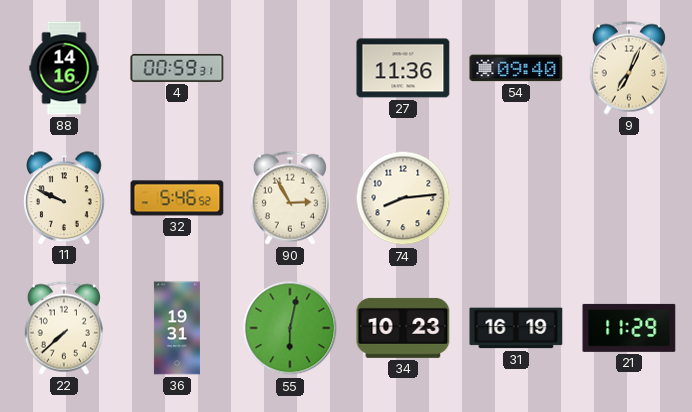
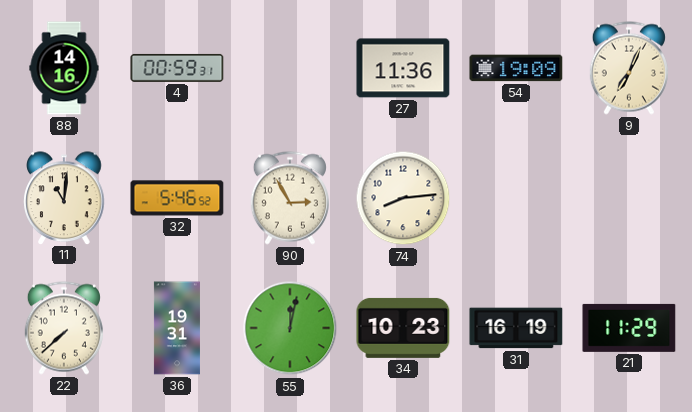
54: 09:40 -> 19:09 (516, 68)
11: 9:49 -> 11:01 (64, 198)
55: 6:02 -> 12:02 (290, 328)
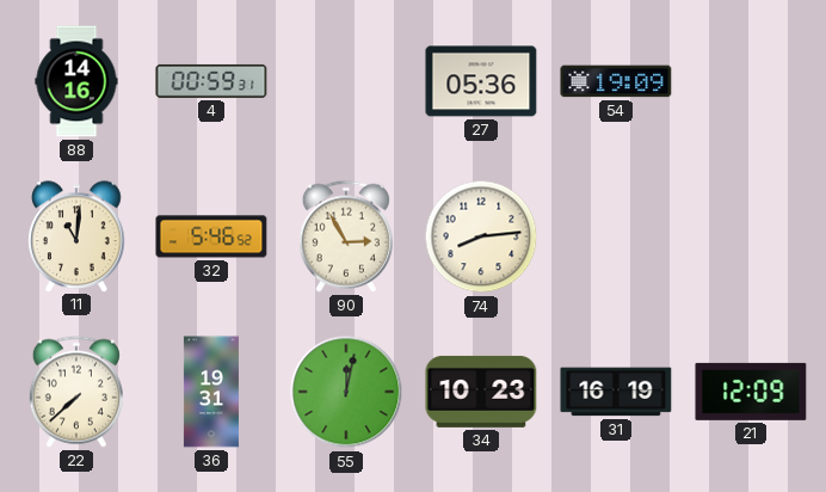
27: 11:36 -> 05:36 (481, 81)
9: 7:04 -> none (629, 68)
21: 11:29 -> 12:09 (751, 392)
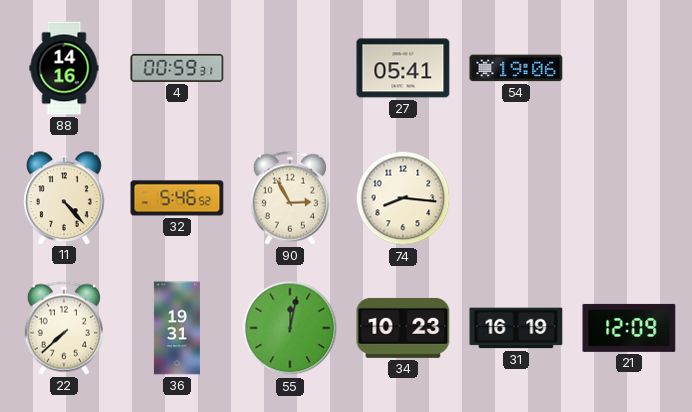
27: 05:36 -> 05:41 (403, 68)
54: 19:09 -> 19:06 (516, 68)
11: 11:01 -> 4:23 (64, 198)
74: 8:14 -> 8:16 (403, 198)
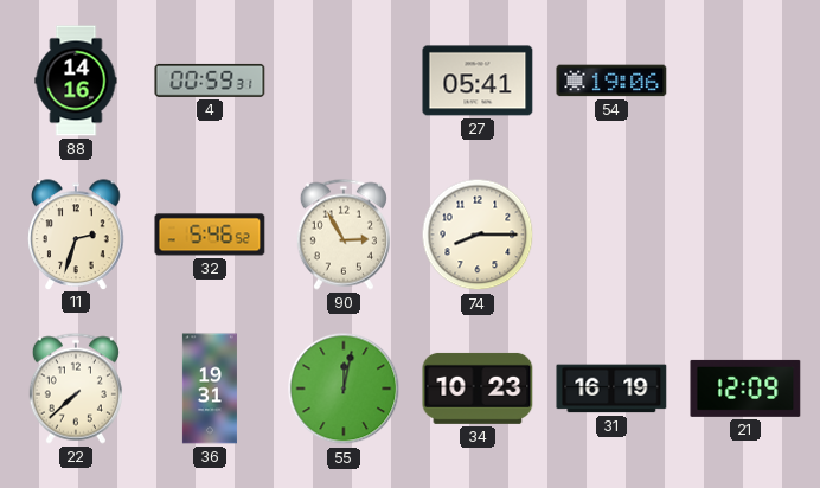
11: 4:23 -> 2:33 (76, 235)
74: 8:16 -> 8:15 (478, 235)
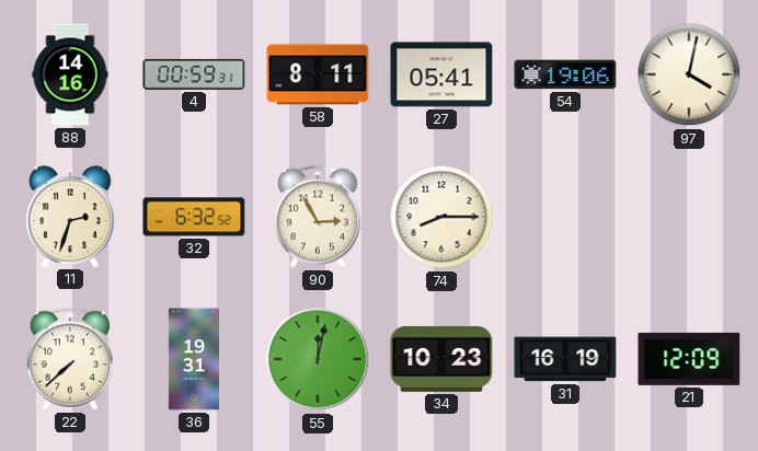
58: none -> 8:11 (318, 74)
97: none -> 4:02 (689, 74)
32: 5:46 -> 6:32 (194, 217)
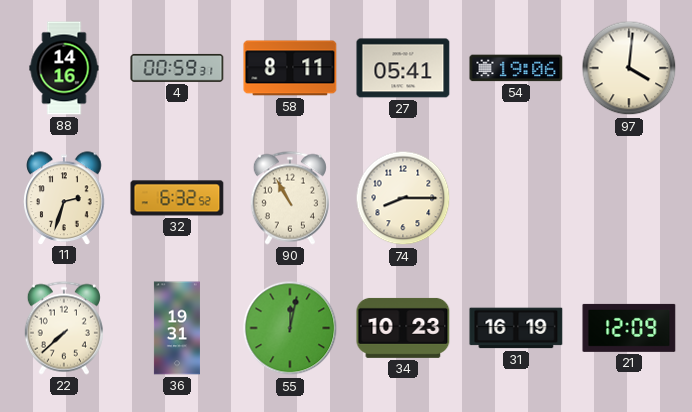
97: 4:02 -> 4:01 (629, 68)
90: 2:55 -> 10:55 (290, 198)
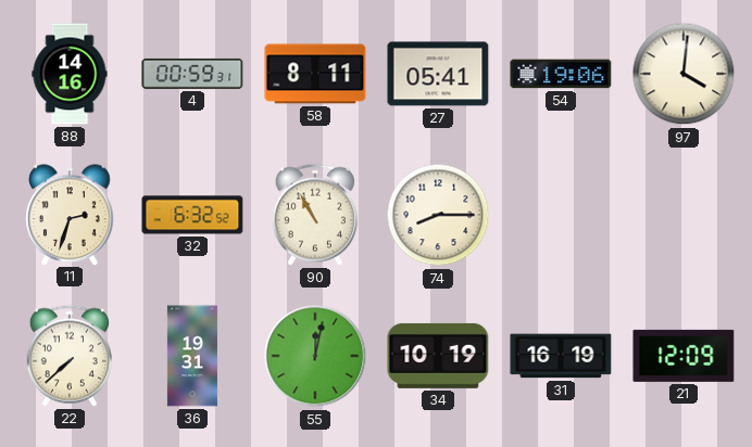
34: 10:23 -> 10:19 (438, 356)
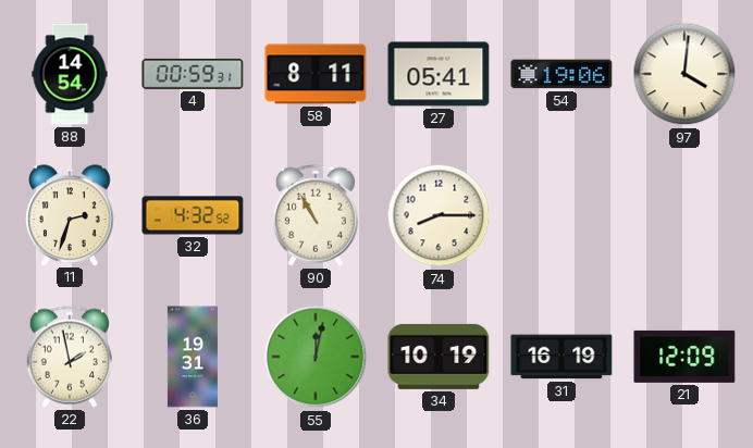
88: 14:16 -> 14:54 (70, 74)
32: 6:32 -> 4:32 (193, 215)
22: 7:38 -> 1:58 (70, 357)
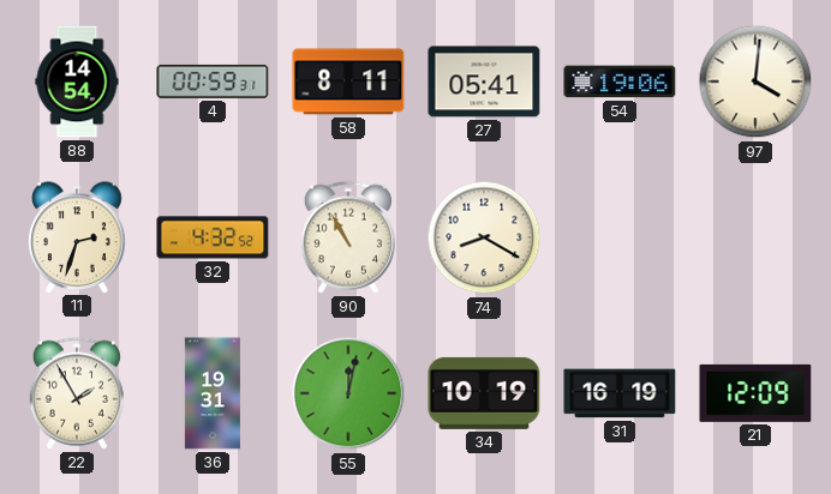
74: 8:15 -> 8:20 (484, 237)
22: 1:58 -> 1:55 (77, 393)
